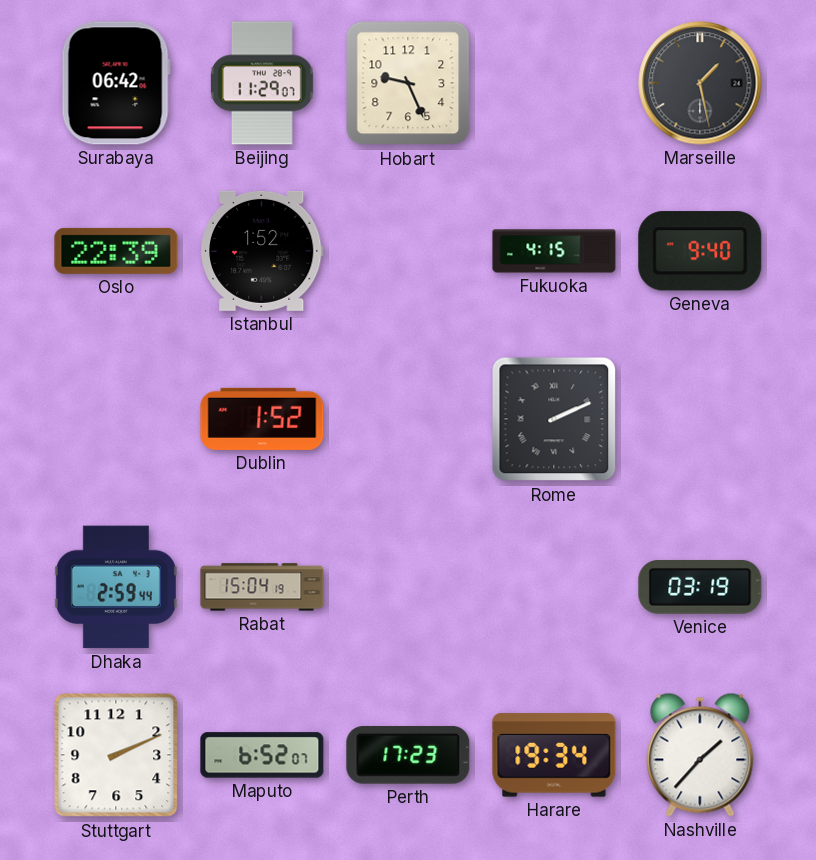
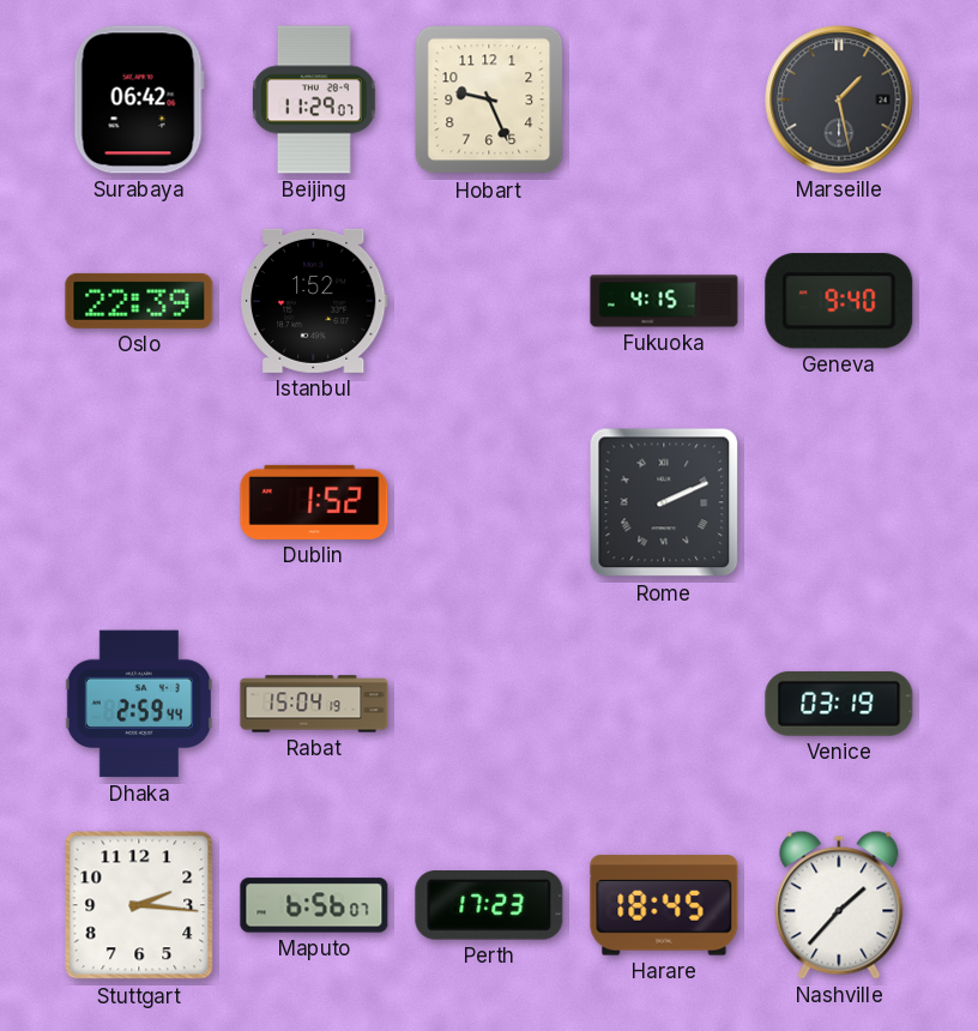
Stuttgart: 2:11 -> 2:16 (139, 905)
Maputo: 6:52 -> 6:56 (314, 905)
Harare: 19:34 -> 18:45 (664, 905)
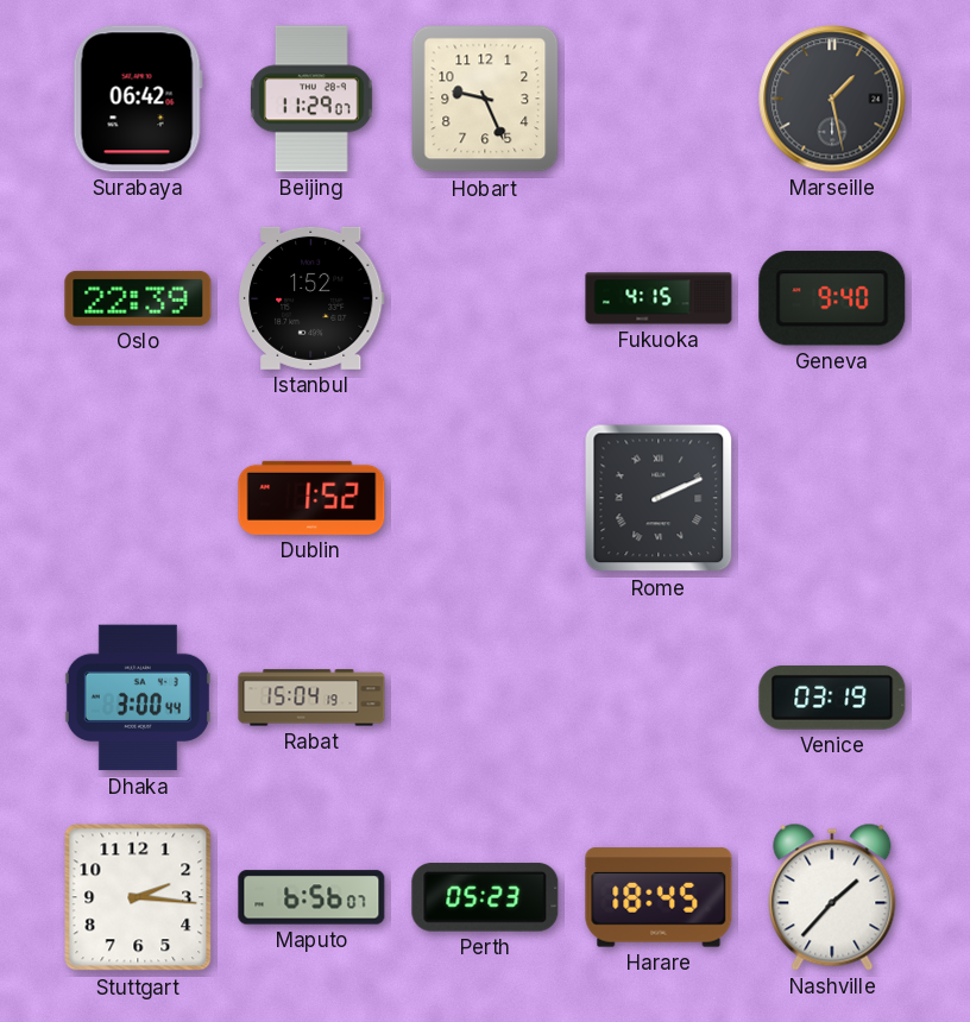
Dhaka: 2:59 -> 3:00 (138, 698)
Perth: 17:23 -> 05:23 (485, 897)
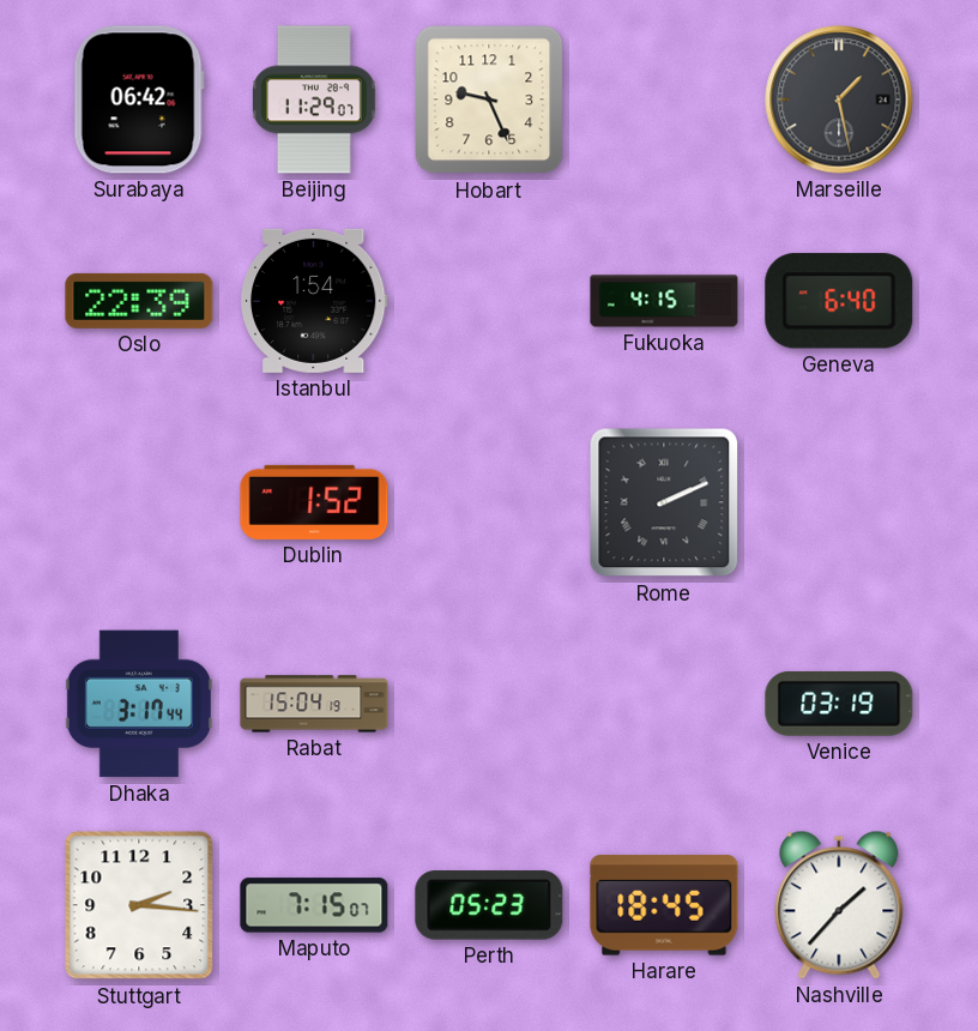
Istanbul: 1:52 -> 1:54 (315, 301)
Geneva: 9:40 -> 6:40 (839, 301)
Dhaka: 3:00 -> 3:17 (139, 704)
Maputo: 6:56 -> 7:15 (314, 905)
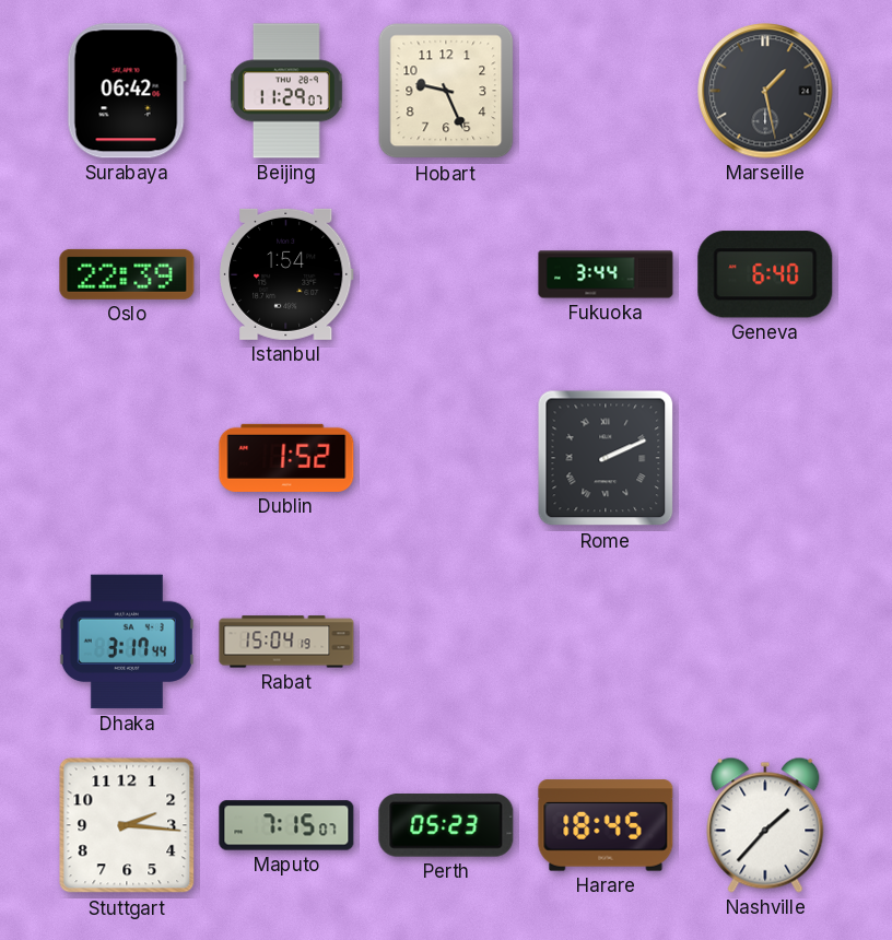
Fukuoka: 4:15 -> 3:44 (606, 274)
Venice: 03:19 -> none (839, 704)
